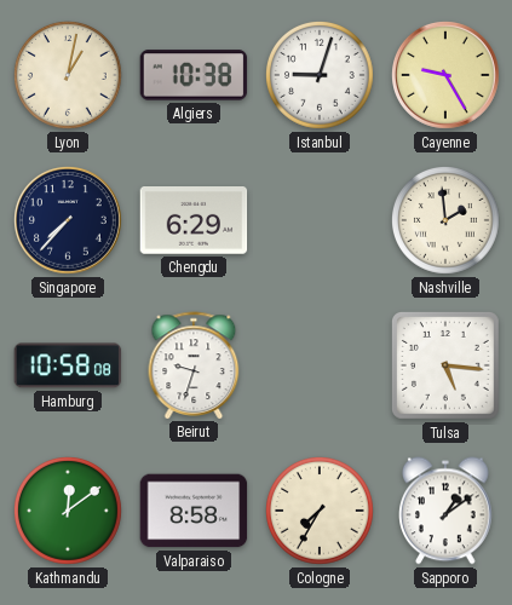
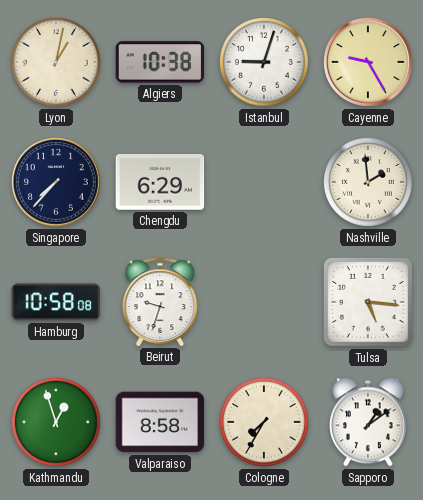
Kathmandu: 12:09 -> 12:57 (57, 423)
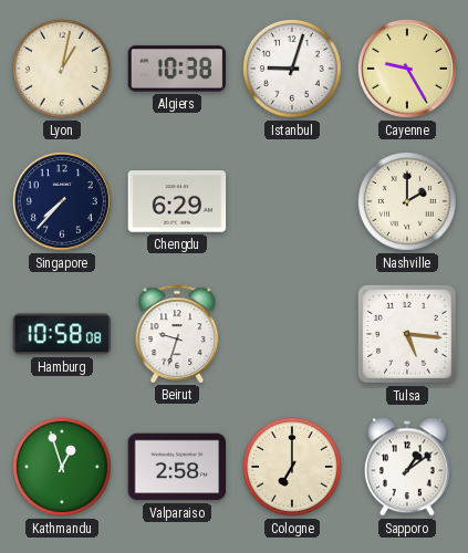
Nashville: 1:59 -> 2:00 (408, 202)
Valparaiso: 8:58 -> 2:58 (177, 467)
Cologne: 7:35 -> 7:00 (293, 468)
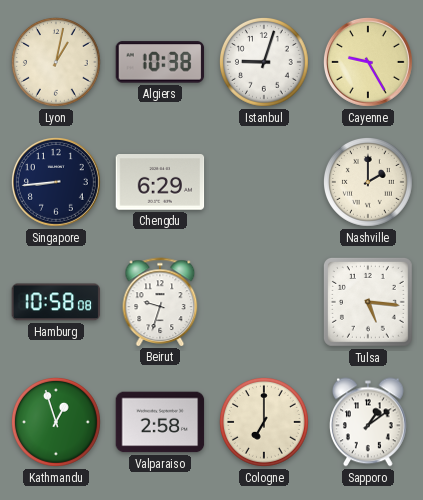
Singapore: 7:37 -> 8:44 (57, 183)
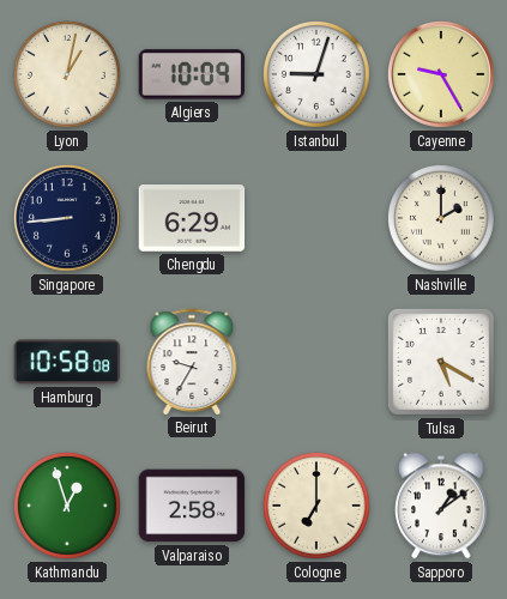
Algiers: 10:38 -> 10:09 (192, 74)
Beirut: 9:33 -> 9:35 (192, 362)
Tulsa: 5:16 -> 5:20 (441, 362)
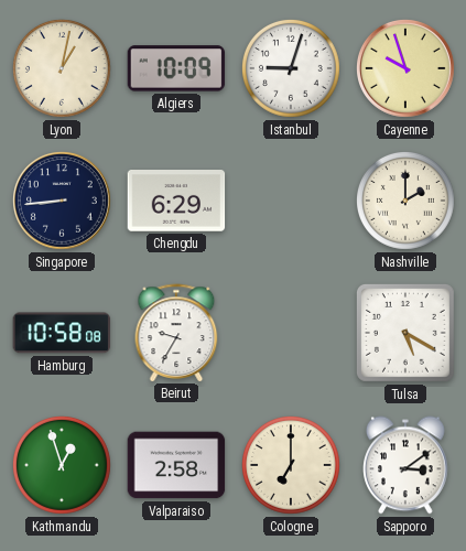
Cayenne: 9:25 -> 9:57 (407, 69)
Sapporo: 1:09 -> 3:09 (407, 465)
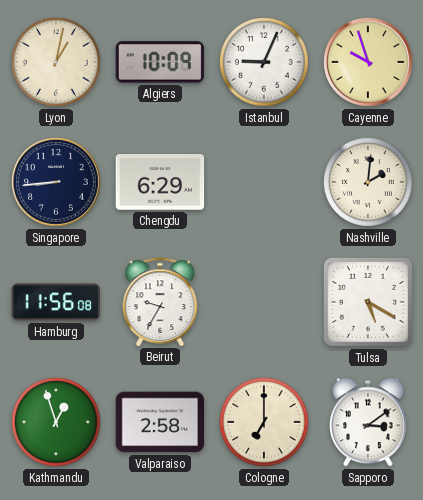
Istanbul: 9:03 -> 9:04 (265, 63)
Nashville: 2:00 -> 2:01 (369, 183)
Hamburg: 10:58 -> 11:56 (56, 302)
